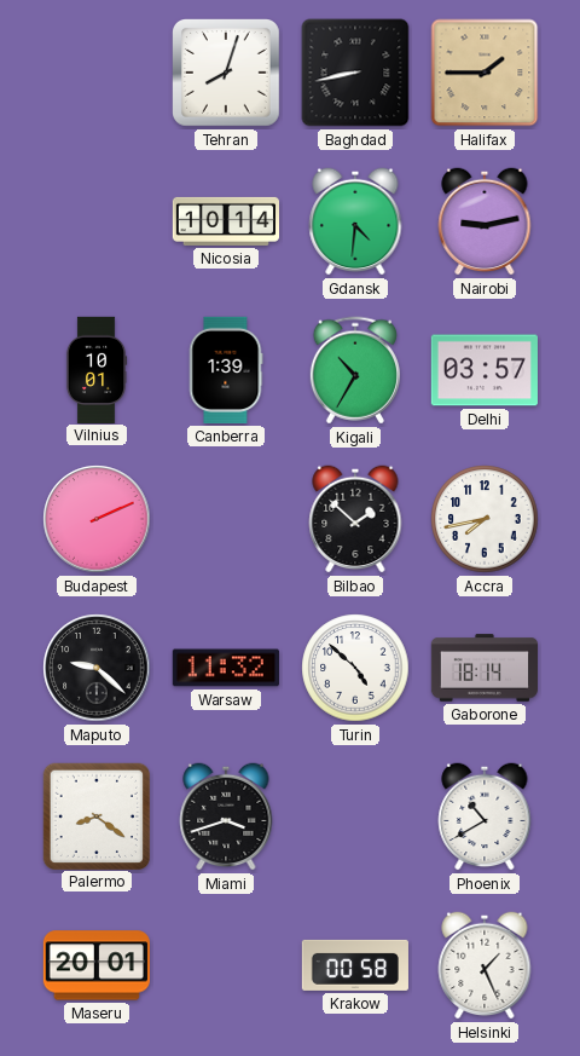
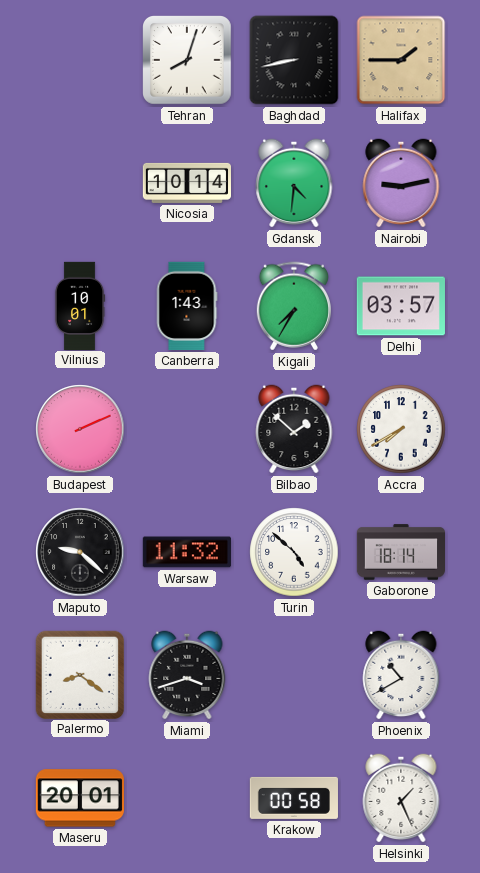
Canberra: 1:39 -> 1:43 (187, 306)
Kigali: 10:35 -> 7:35 (294, 306)
Accra: 7:43 -> 7:40 (401, 429)
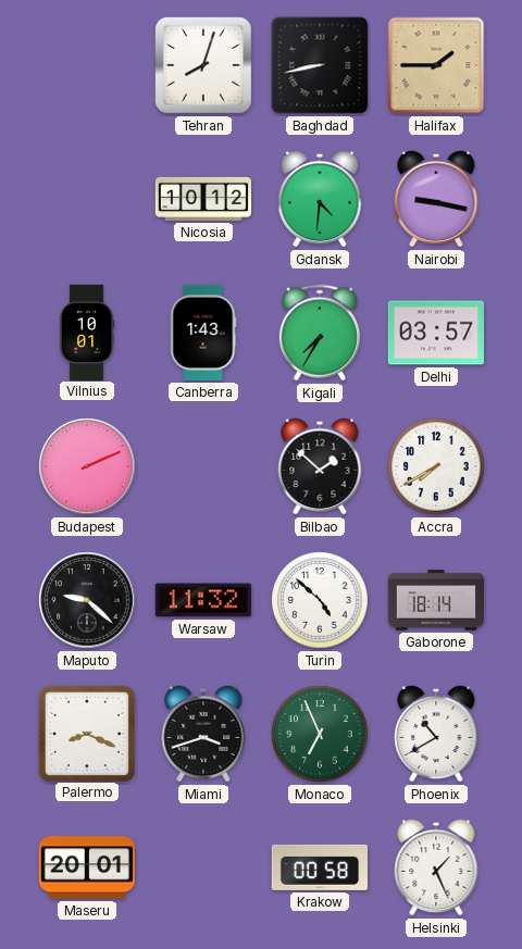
Nicosia: 10:14 -> 10:12 (202, 199)
Nairobi: 9:13 -> 9:17 (436, 199)
Palermo: 8:21 -> 8:19 (86, 733)
Monaco: none -> 6:56 (320, 734)
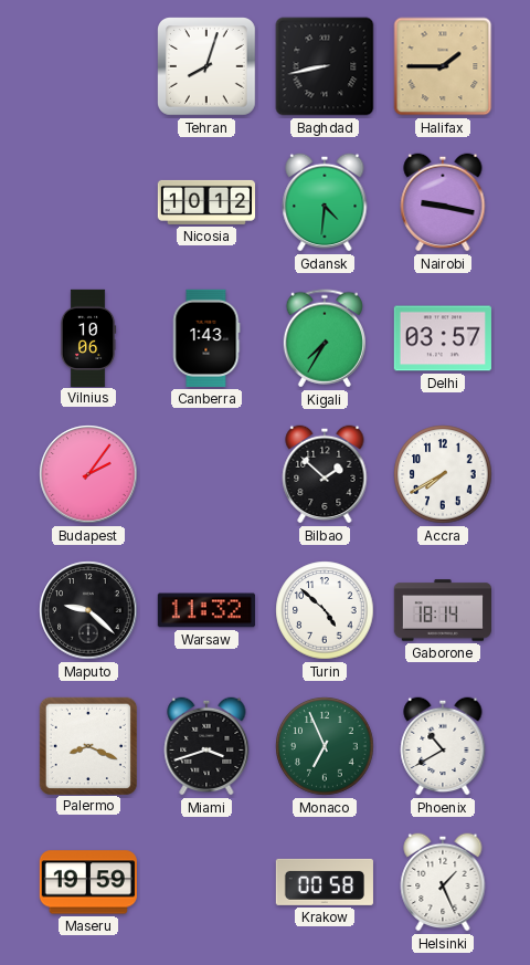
Vilnius: 10:01 -> 10:06 (88, 337)
Budapest: 2:11 -> 2:06 (88, 474)
Maseru: 20:01 -> 19:59 (88, 882)
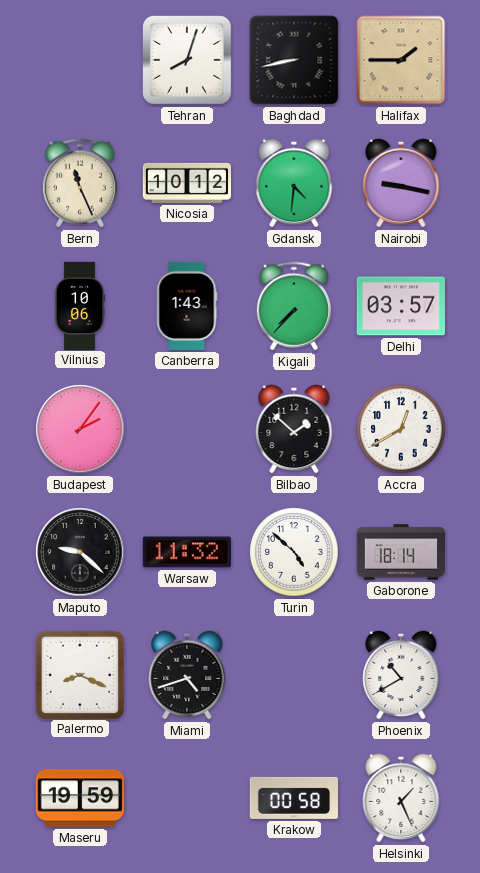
Bern: none -> 11:26 (80, 183)
Kigali: 7:35 -> 7:37 (294, 306)
Accra: 7:40 -> 12:40 (401, 429)
Miami: 3:42 -> 4:42 (187, 675)
Monaco: 6:56 -> none (325, 746)
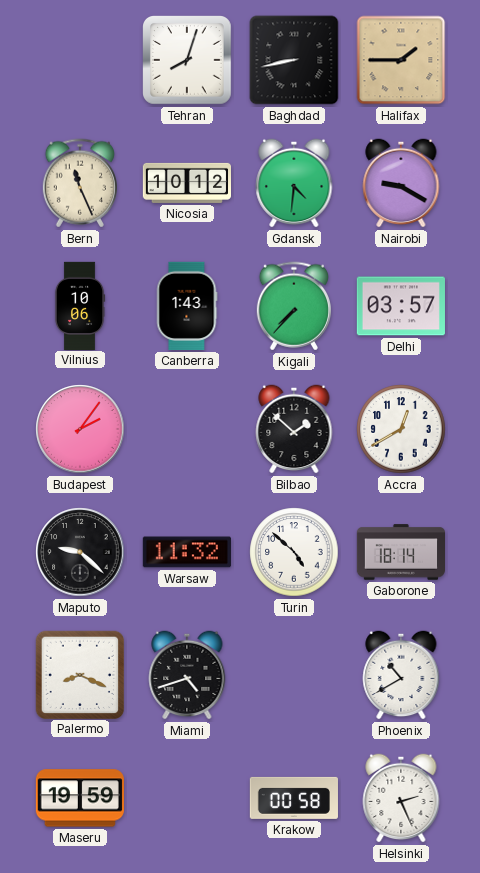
Nairobi: 9:17 -> 9:20 (401, 183)
Helsinki: 1:26 -> 2:26 (401, 798)
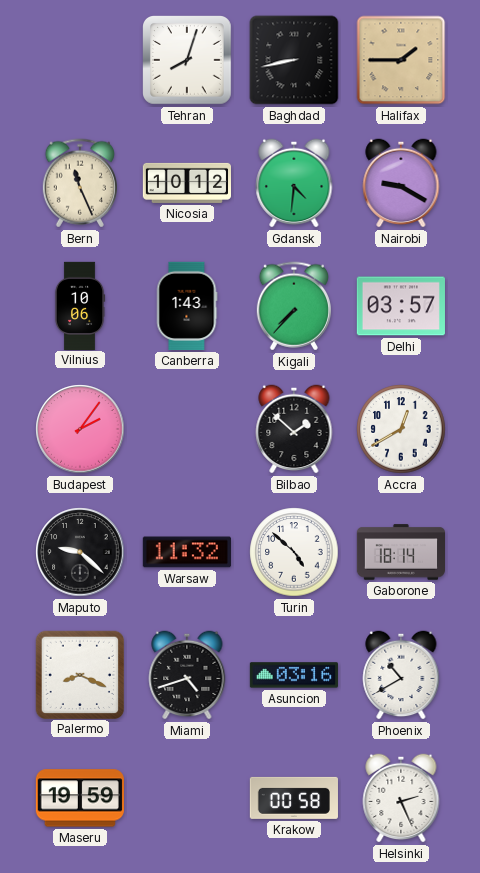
Asuncion: none -> 03:16 (293, 675)
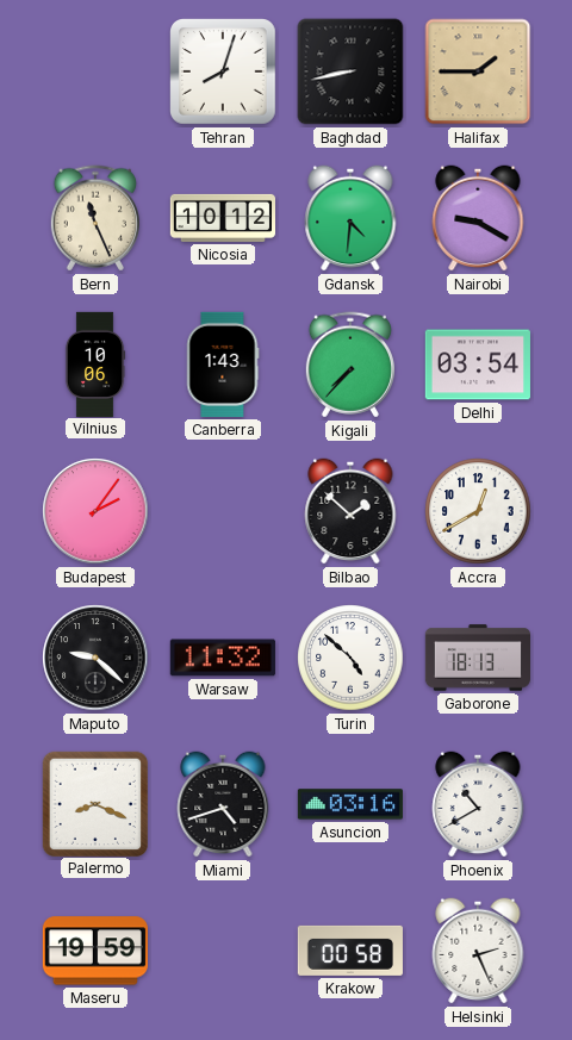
Delhi: 03:57 -> 03:54 (478, 365)
Gaborone: 18:14 -> 18:13 (477, 658)
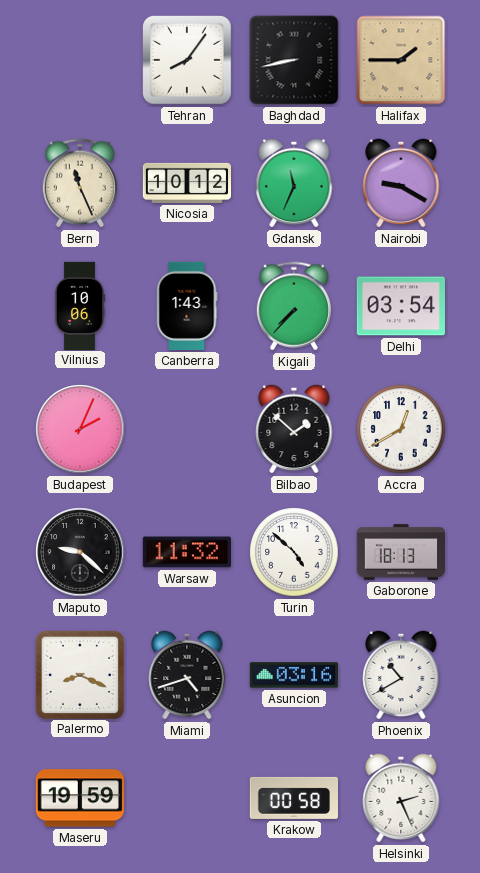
Tehran: 8:03 -> 8:06 (188, 61)
Gdansk: 4:31 -> 11:34 (294, 183)
Budapest: 2:06 -> 2:04 (80, 429)
